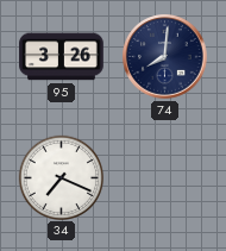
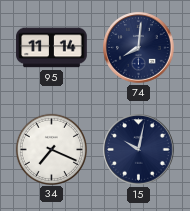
95: 3:26 -> 11:14 (52, 48)
15: none -> 10:02 (139, 150)
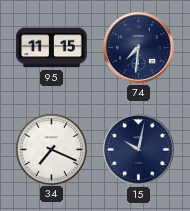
95: 11:14 -> 11:15 (52, 48)
74: 8:01 -> 7:31 (139, 48)
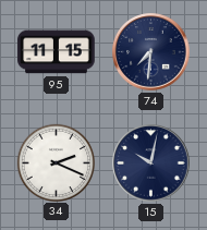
34: 7:19 -> 2:19 (56, 162)
